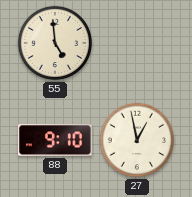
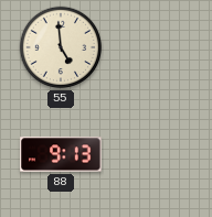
88: 9:10 -> 9:13 (61, 154)
27: 12:58 -> none (137, 140)
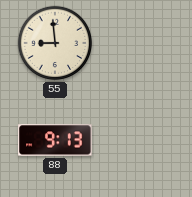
55: 4:59 -> 8:59 (55, 43)
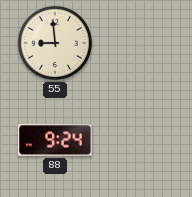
88: 9:13 -> 9:24 (55, 140)
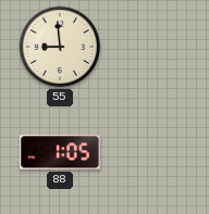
88: 9:24 -> 1:05 (60, 152)
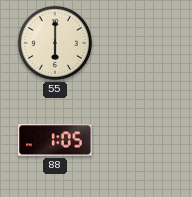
55: 8:59 -> 6:00 (55, 43)
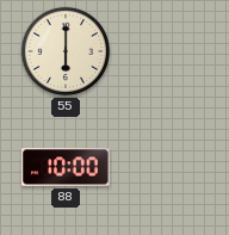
88: 1:05 -> 10:00 (66, 167)
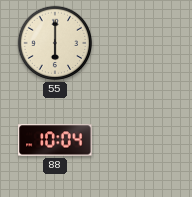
88: 10:00 -> 10:04 (55, 140)
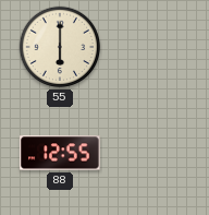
88: 10:04 -> 12:55 (60, 153)
